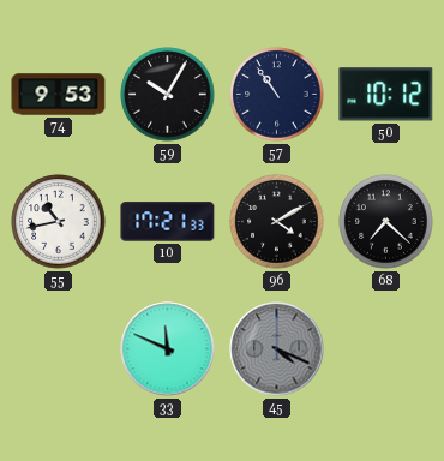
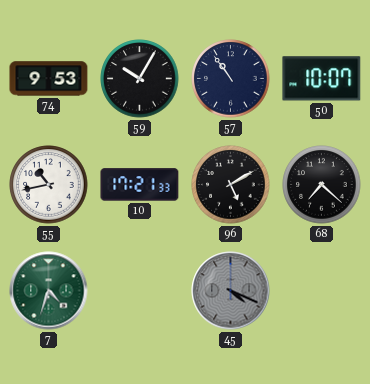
50: 10:12 -> 10:07 (322, 79)
96: 4:10 -> 5:10 (231, 185)
7: none -> 4:33 (49, 291)
33: 11:49 -> none (168, 349)
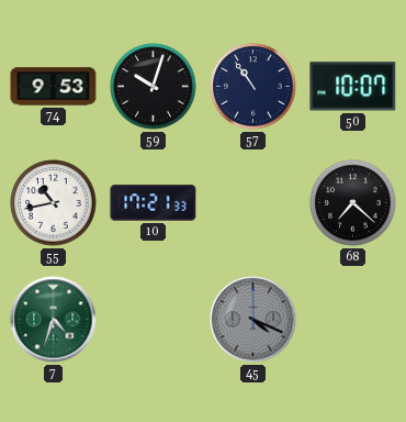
59: 10:05 -> 10:03 (154, 87)
96: 5:10 -> none (231, 185)
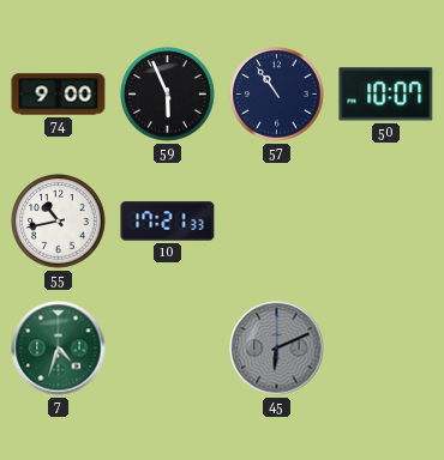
74: 9:53 -> 9:00 (59, 95)
59: 10:03 -> 5:56 (168, 95)
68: 7:22 -> none (353, 203)
45: 4:19 -> 6:11 (277, 349)
